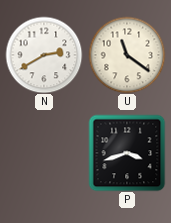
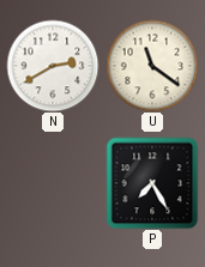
P: 3:42 -> 7:25 (152, 183)
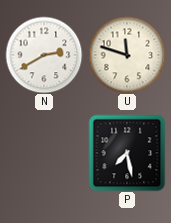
U: 11:21 -> 11:48 (127, 55)
P: 7:25 -> 7:28 (127, 153)
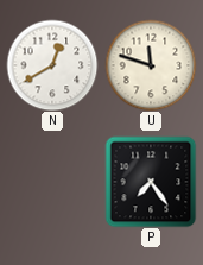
N: 2:40 -> 12:40 (52, 65)
P: 7:28 -> 7:24 (151, 182)
